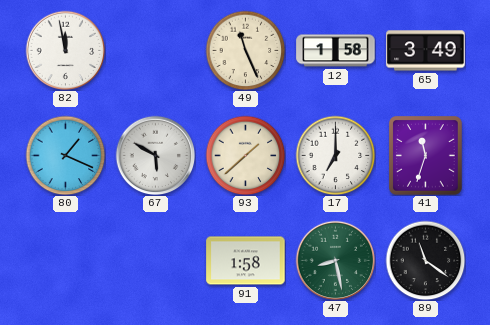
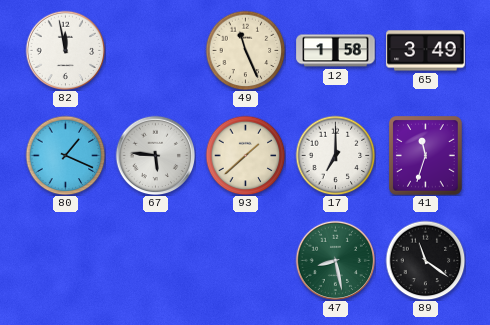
67: 5:50 -> 5:46 (155, 155)
91: 1:58 -> none (246, 261)
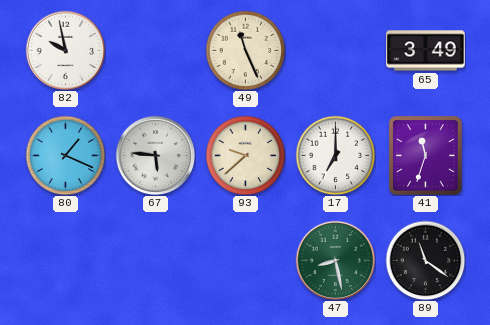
82: 11:58 -> 9:58 (65, 50)
12: 1:58 -> none (336, 51)
93: 1:38 -> 9:38 (245, 155)
